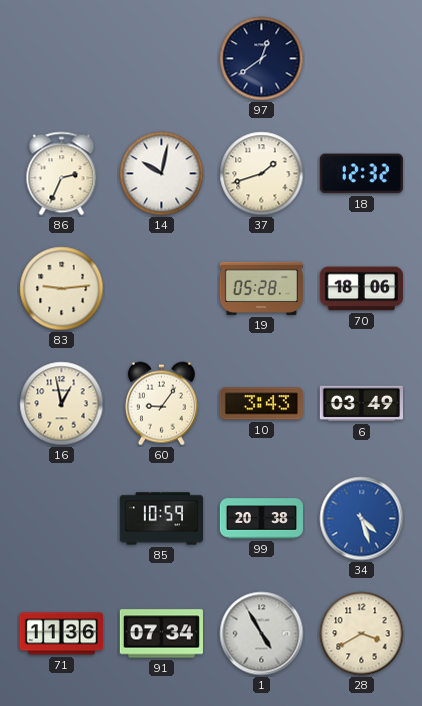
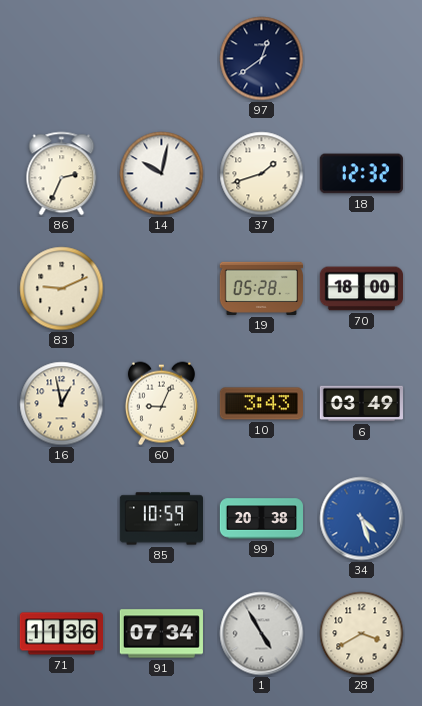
83: 9:14 -> 9:11 (62, 289)
70: 18:06 -> 18:00 (361, 289)
60: 9:06 -> 9:04 (161, 404)
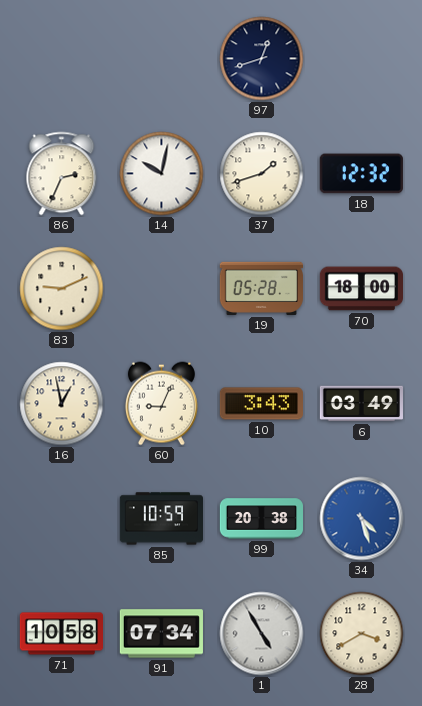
97: 12:39 -> 12:42 (262, 59)
71: 11:36 -> 10:58 (61, 634)
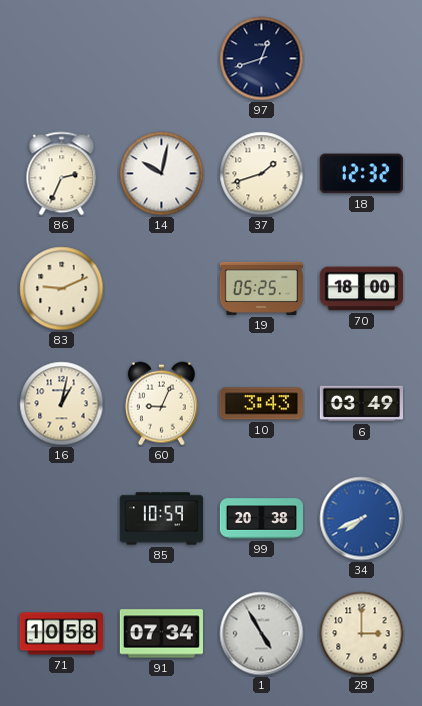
19: 05:28 -> 05:25 (261, 288)
16: 12:58 -> 1:02 (62, 404)
34: 4:27 -> 7:41 (362, 519)
28: 3:40 -> 3:00 (362, 634)
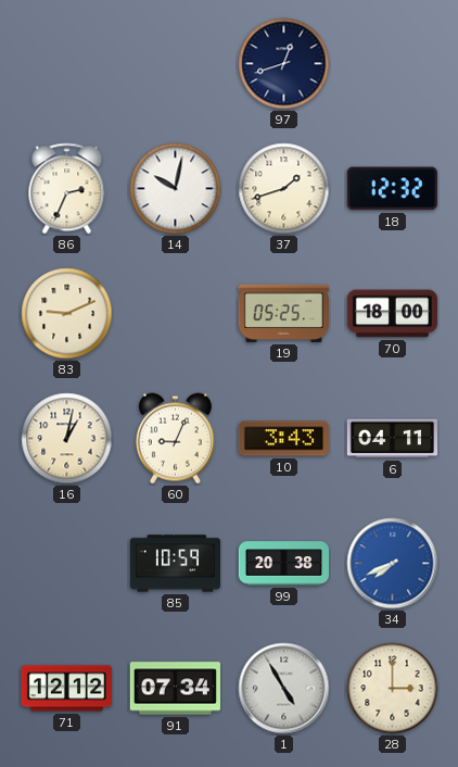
6: 03:49 -> 04:11 (392, 439)
71: 10:58 -> 12:12 (66, 689)
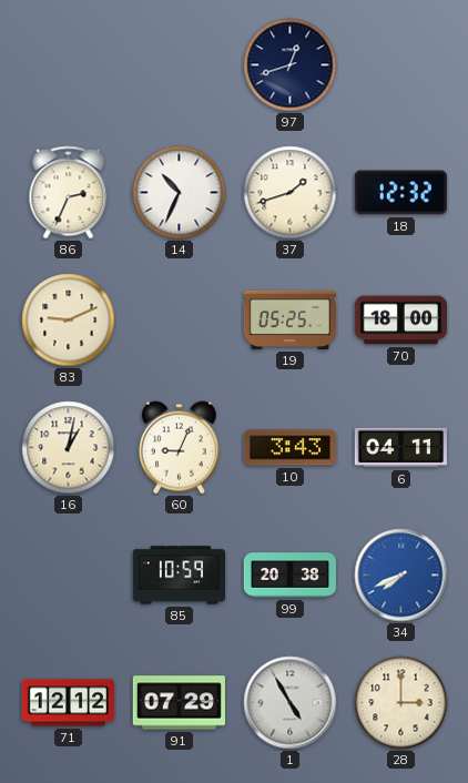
14: 10:02 -> 10:34 (180, 193)
91: 07:34 -> 07:29 (179, 703)
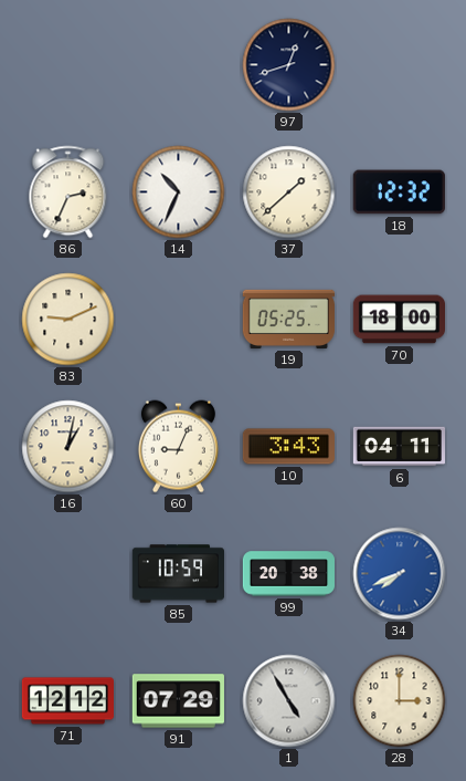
37: 1:42 -> 1:38 (289, 192)
